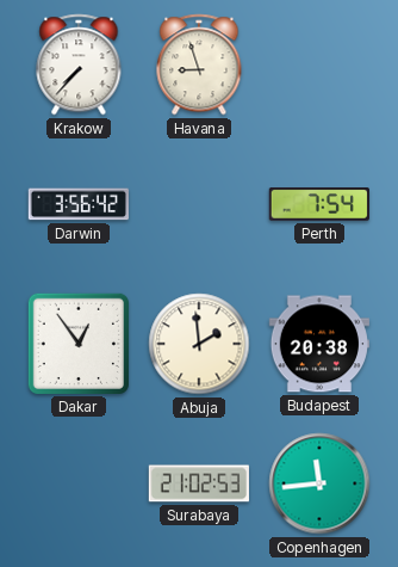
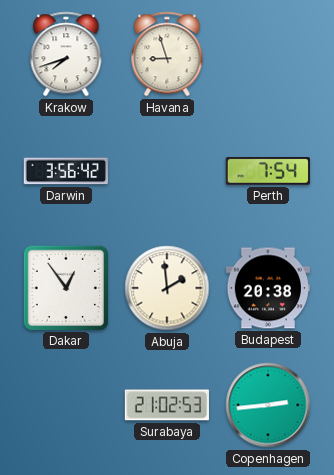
Krakow: 7:37 -> 7:42 (66, 54)
Copenhagen: 11:44 -> 2:44 (268, 405)
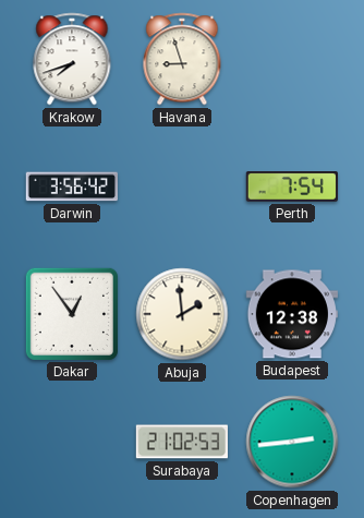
Budapest: 20:38 -> 12:38 (291, 314)
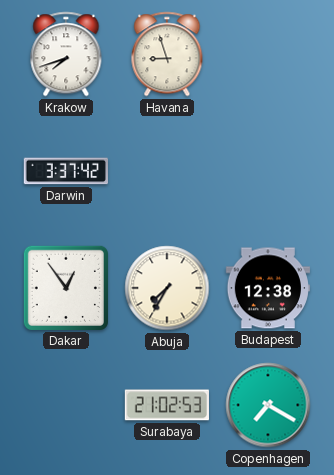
Darwin: 3:56 -> 3:37 (66, 171)
Perth: 7:54 -> none (292, 188)
Abuja: 1:59 -> 7:35 (167, 288)
Copenhagen: 2:44 -> 7:20 (268, 405)
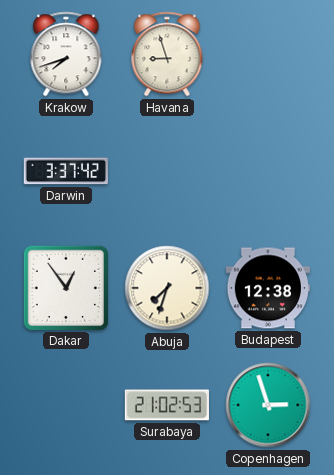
Abuja: 7:35 -> 7:33 (167, 288)
Copenhagen: 7:20 -> 2:57 (268, 405)
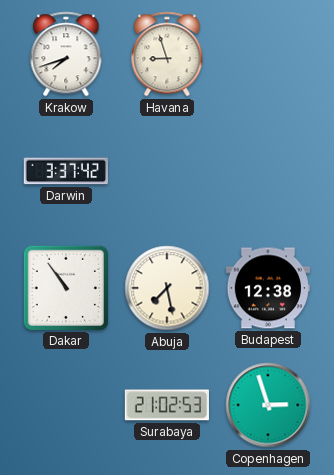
Dakar: 12:54 -> 10:54 (66, 288)
Abuja: 7:33 -> 7:28 (167, 288)
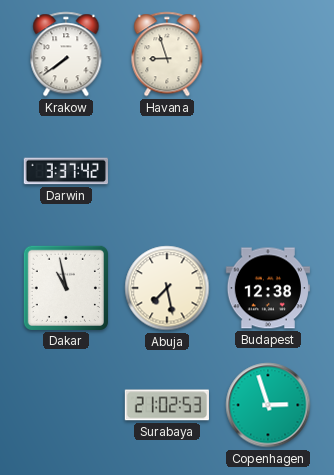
Krakow: 7:42 -> 7:39 (66, 54)
Dakar: 10:54 -> 10:58 (66, 288)
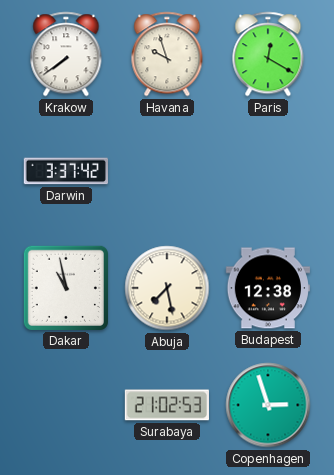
Havana: 8:57 -> 9:57 (167, 54)
Paris: none -> 12:20 (268, 54)
